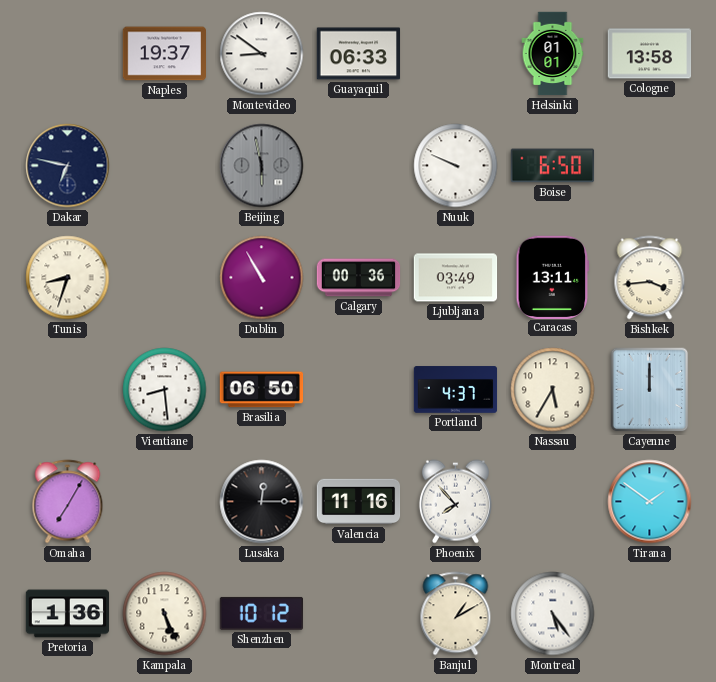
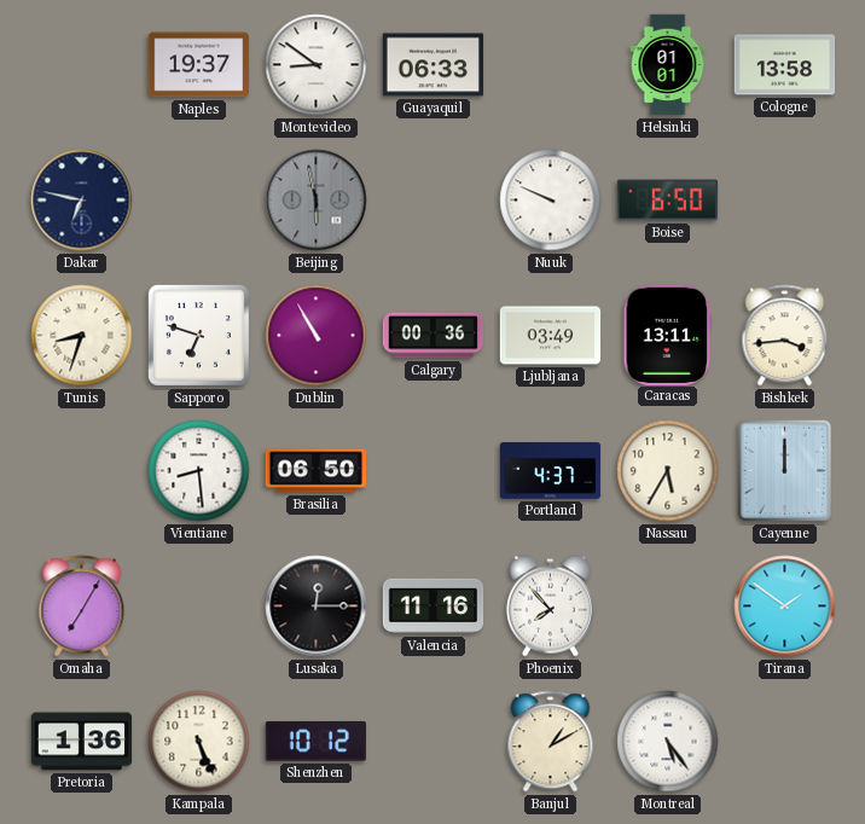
Sapporo: none -> 6:48 (198, 335)
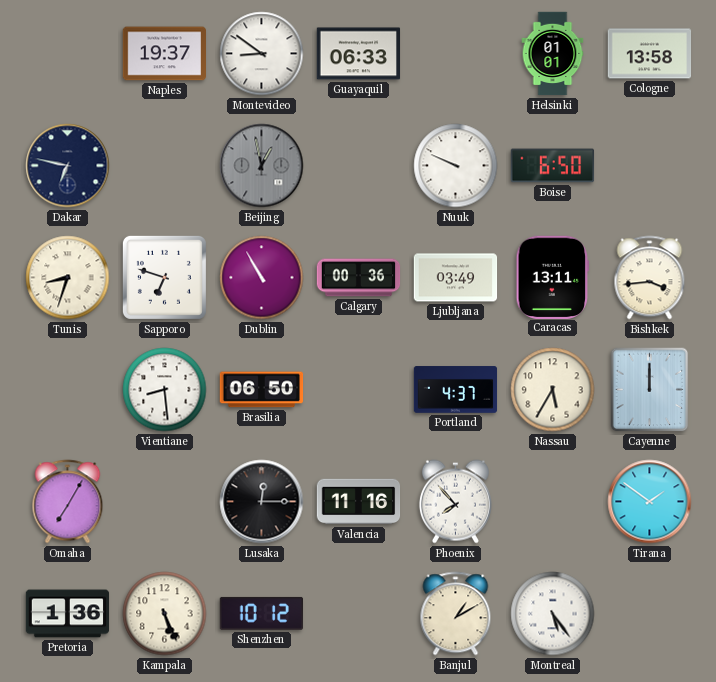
Beijing: 5:58 -> 12:58 (262, 166)
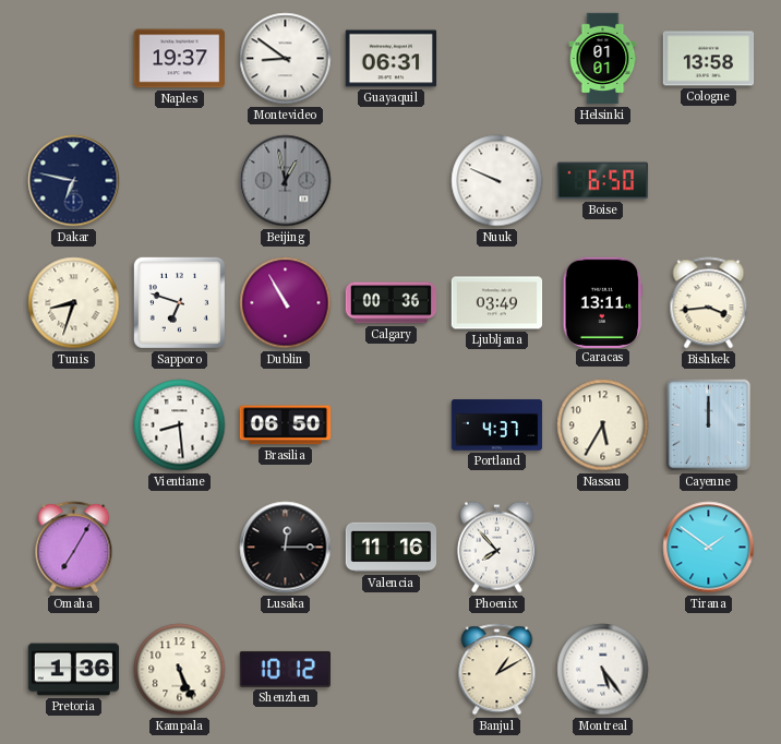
Guayaquil: 06:33 -> 06:31 (392, 59)
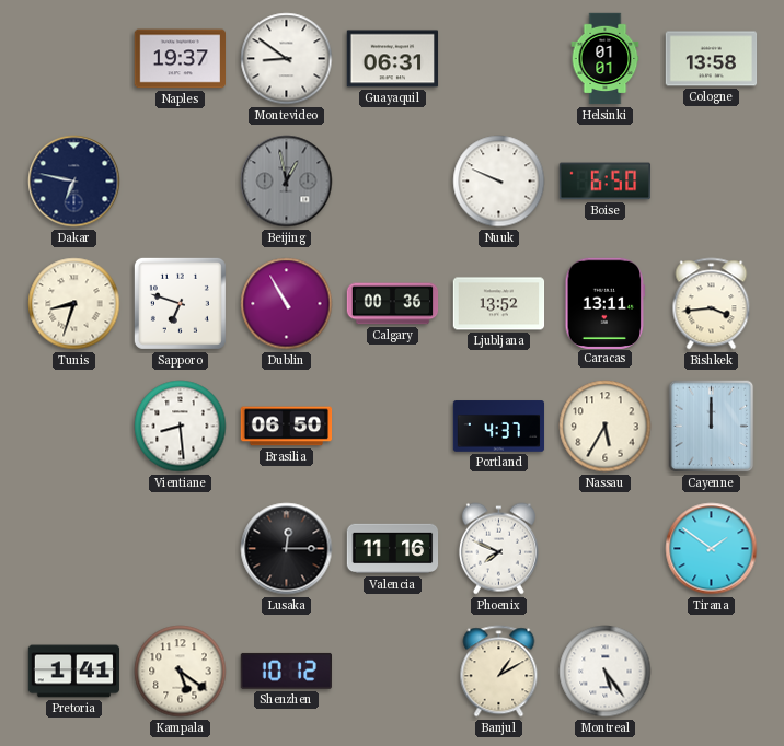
Ljubljana: 03:49 -> 13:52 (499, 304)
Omaha: 7:05 -> none (74, 548)
Phoenix: 7:53 -> 7:49 (498, 549)
Pretoria: 1:36 -> 1:41 (74, 672)
Kampala: 5:26 -> 5:21 (181, 672)
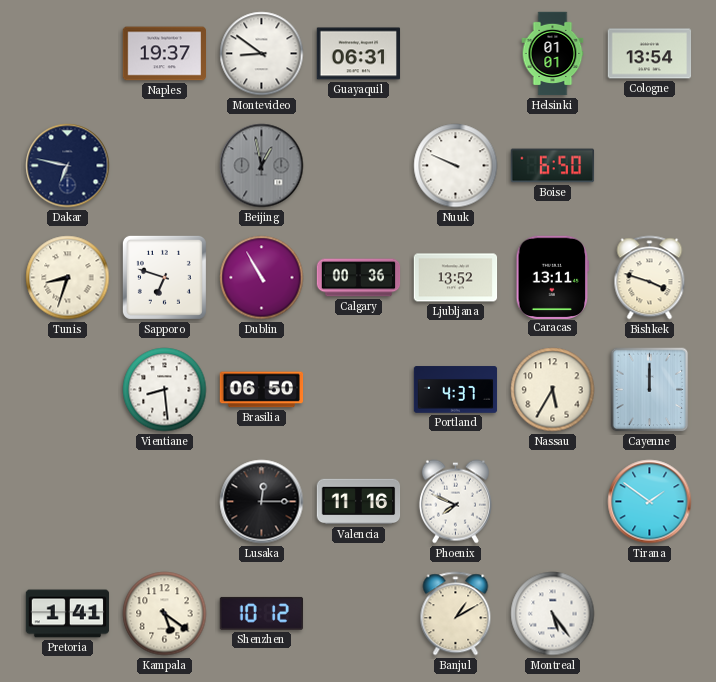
Cologne: 13:58 -> 13:54 (650, 54)
Bishkek: 3:44 -> 3:48 (650, 278)
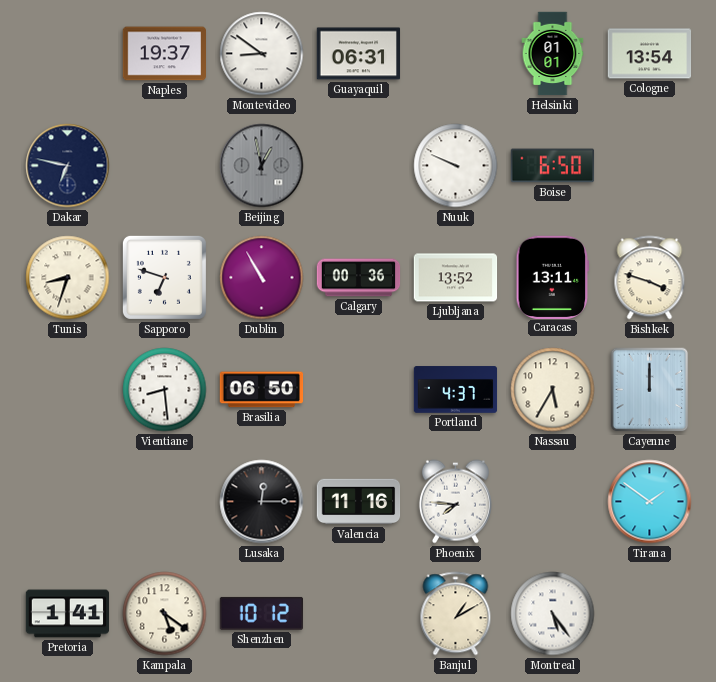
Phoenix: 7:49 -> 7:46 (455, 502)
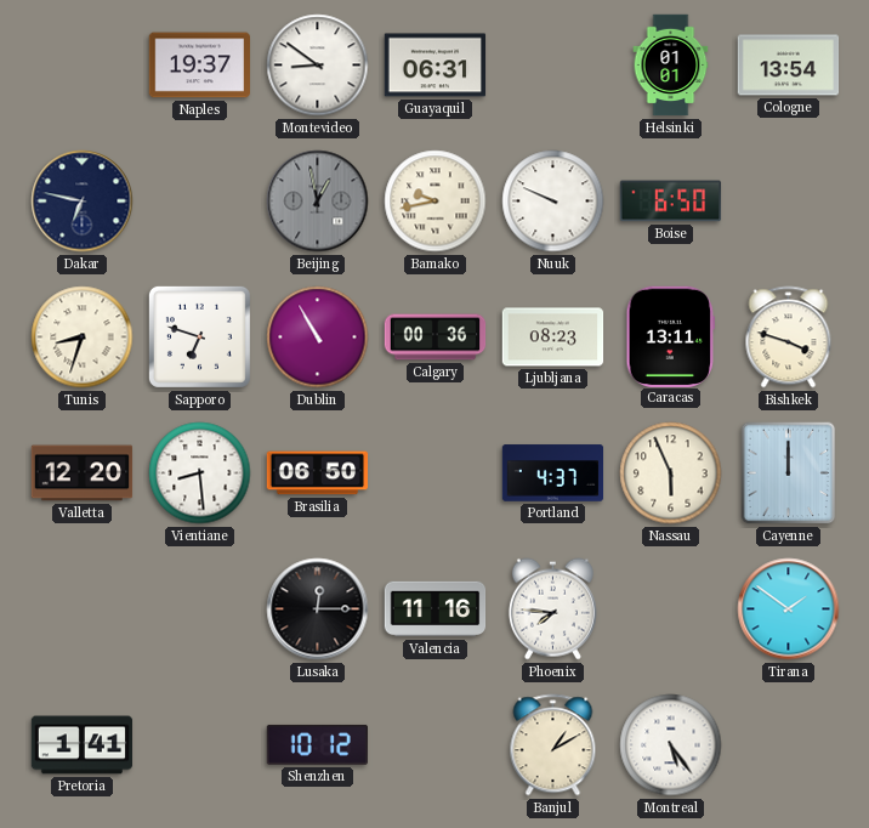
Bamako: none -> 9:43 (436, 202)
Ljubljana: 13:52 -> 08:23 (553, 338)
Valletta: none -> 12:20 (83, 473)
Nassau: 5:35 -> 5:56 (671, 473)
Kampala: 5:21 -> none (165, 614)
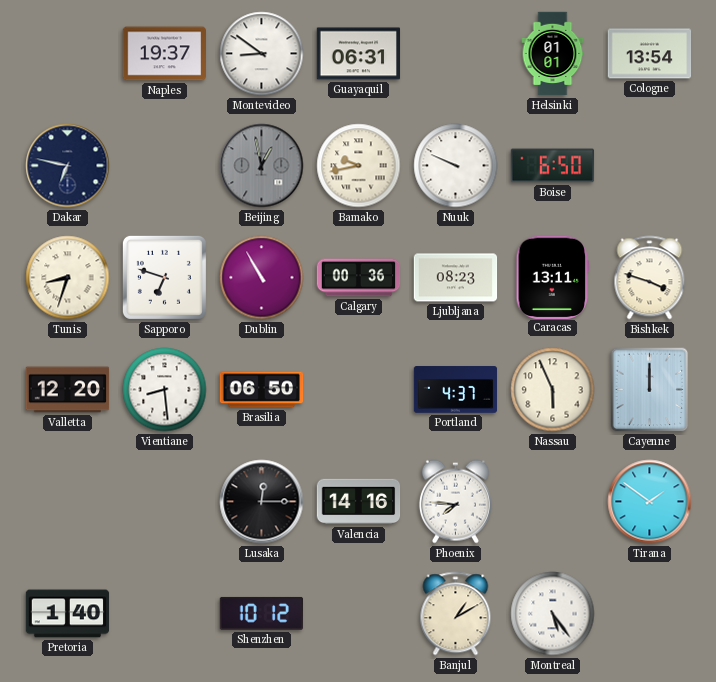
Valencia: 11:16 -> 14:16 (359, 502)
Pretoria: 1:41 -> 1:40 (68, 614)
